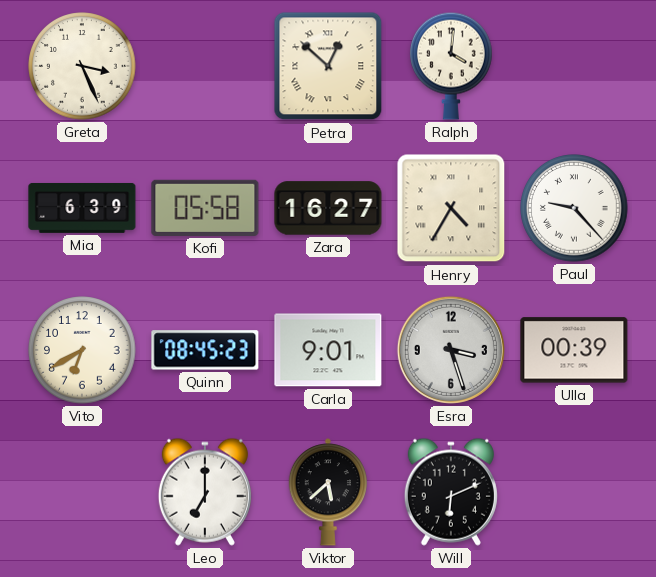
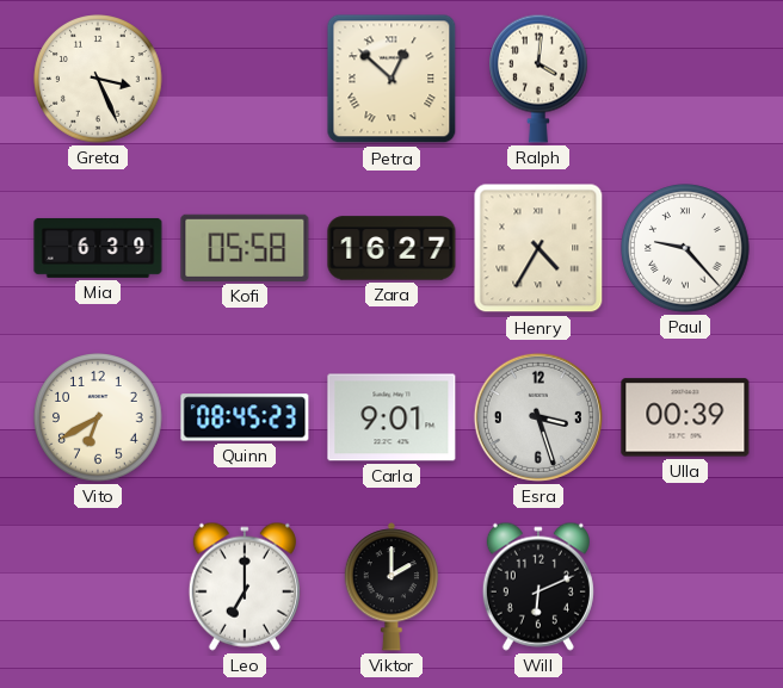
Viktor: 5:38 -> 2:00 (391, 587)
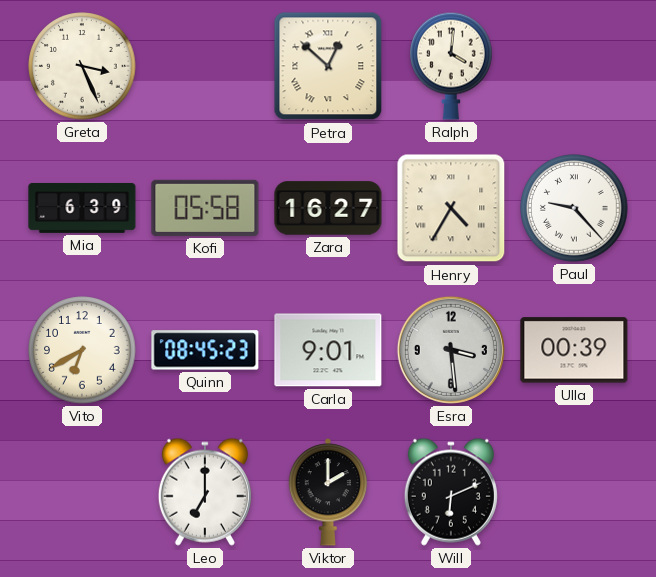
Esra: 3:27 -> 3:29 (451, 350)
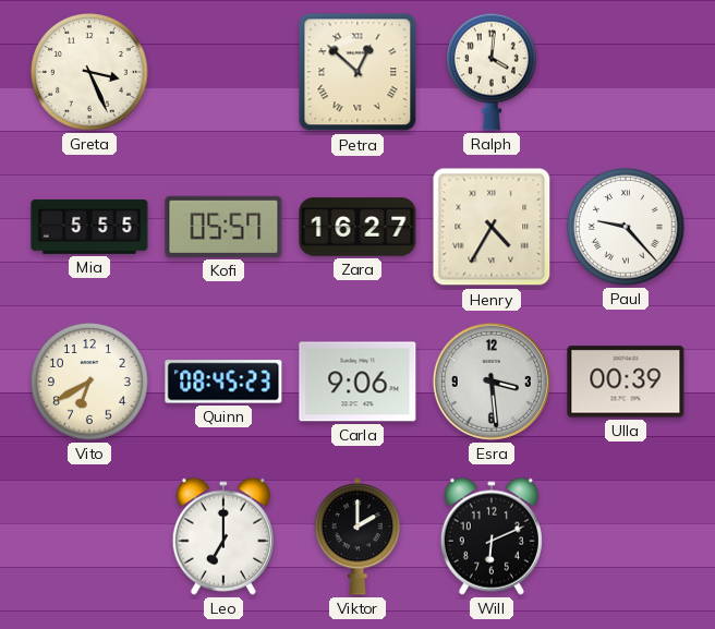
Mia: 6:39 -> 5:55 (89, 227)
Kofi: 05:58 -> 05:57 (223, 227)
Carla: 9:01 -> 9:06 (357, 382)
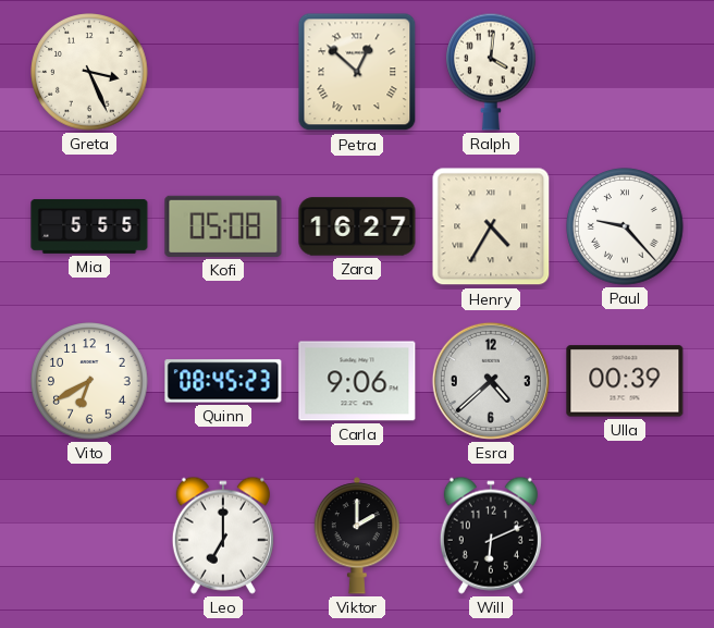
Kofi: 05:57 -> 05:08 (223, 226)
Esra: 3:29 -> 4:38 (491, 381)
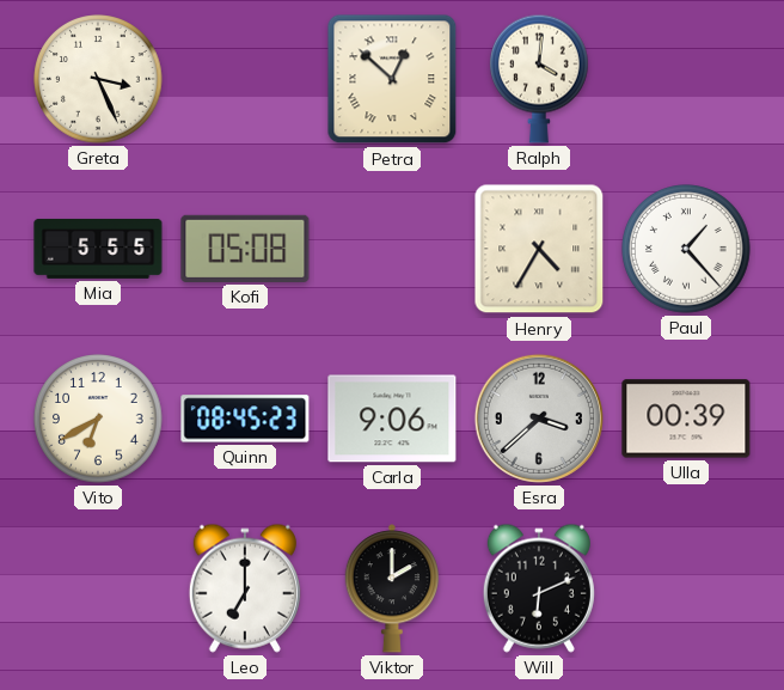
Zara: 16:27 -> none (357, 226)
Paul: 9:23 -> 1:23 (686, 249)
Esra: 4:38 -> 3:38 (539, 419)
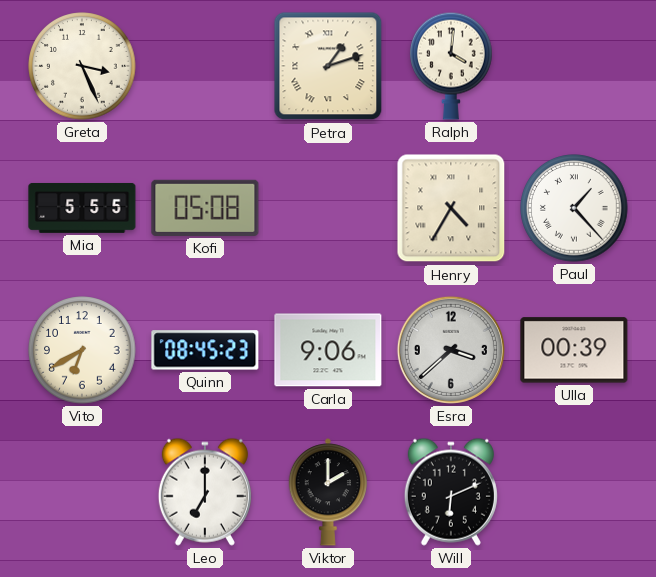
Petra: 12:52 -> 1:12 (328, 66)
